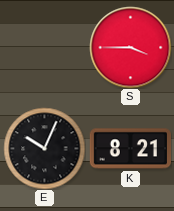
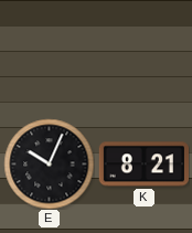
S: 3:45 -> none (130, 47)
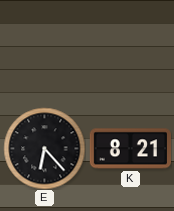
E: 10:04 -> 6:23 (44, 148)
